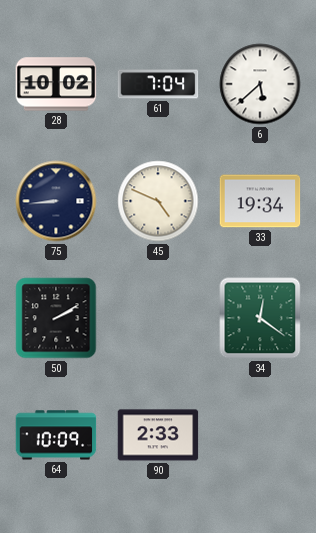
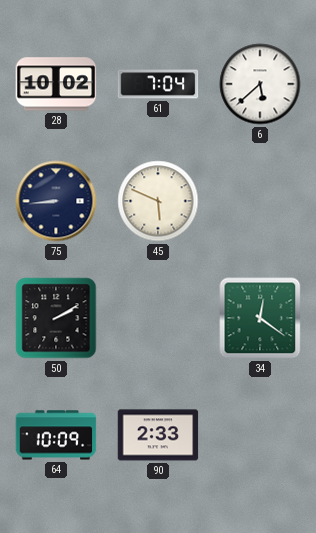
45: 4:49 -> 5:49 (158, 201)
33: 19:34 -> none (260, 201)
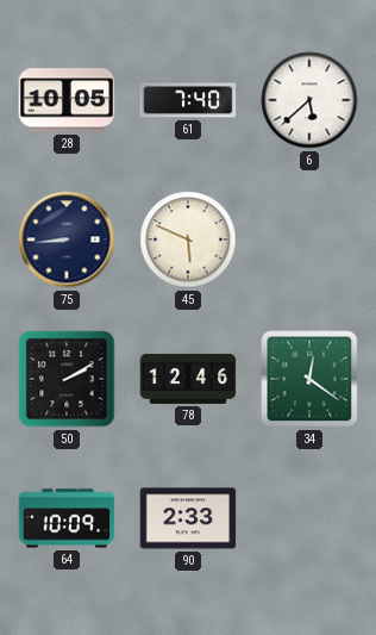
28: 10:02 -> 10:05 (67, 100)
61: 7:04 -> 7:40 (188, 100)
78: none -> 12:46 (188, 379)
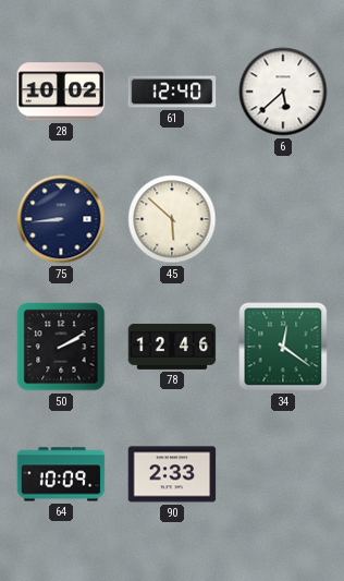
28: 10:05 -> 10:02 (61, 92)
61: 7:40 -> 12:40 (172, 92)
45: 5:49 -> 5:52 (172, 219)
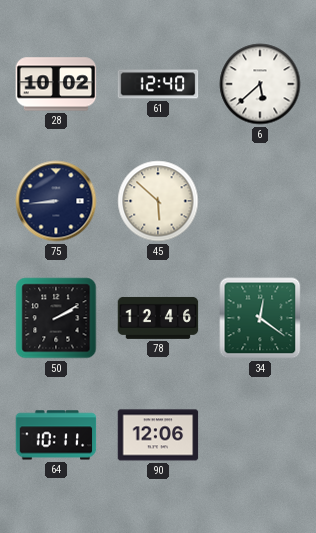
64: 10:09 -> 10:11 (56, 435)
90: 2:33 -> 12:06 (158, 435)
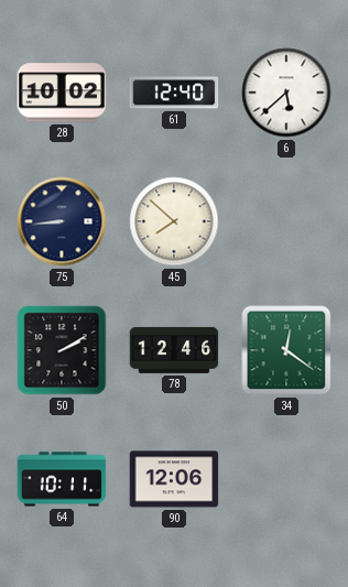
45: 5:52 -> 7:52 (174, 221)
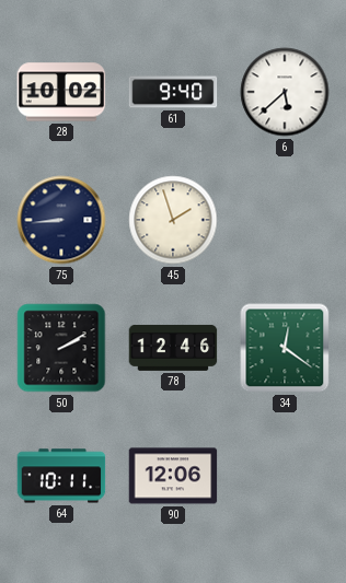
61: 12:40 -> 9:40 (173, 92)
45: 7:52 -> 1:57 (173, 220)
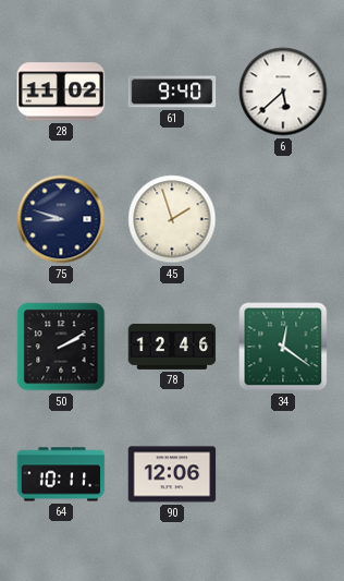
28: 10:02 -> 11:02 (61, 92)
75: 8:44 -> 8:48 (61, 219)
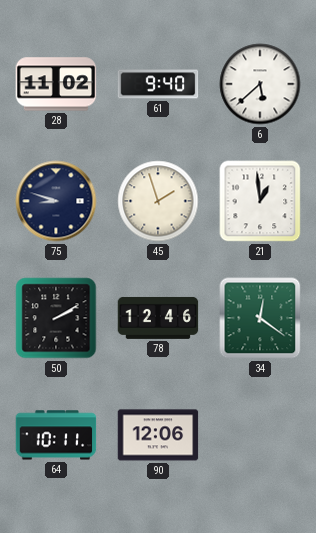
21: none -> 12:59 (260, 201)
